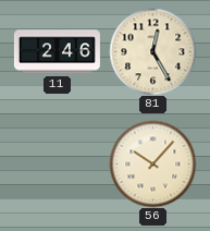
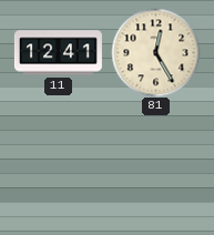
11: 2:46 -> 12:41 (58, 53)
56: 10:07 -> none (152, 163)
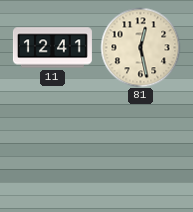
81: 12:25 -> 12:28 (140, 47)
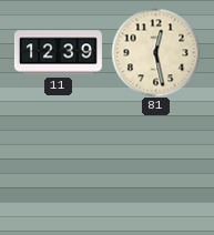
11: 12:41 -> 12:39 (58, 53)
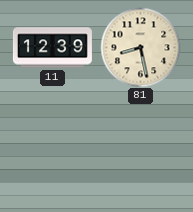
81: 12:28 -> 8:28 (140, 47)
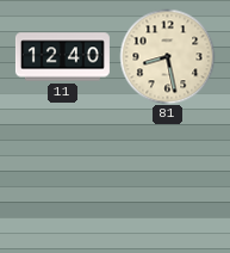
11: 12:39 -> 12:40 (62, 57)
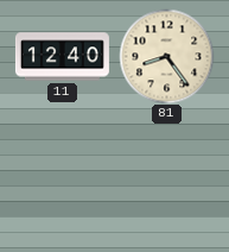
81: 8:28 -> 8:24 (166, 56)
